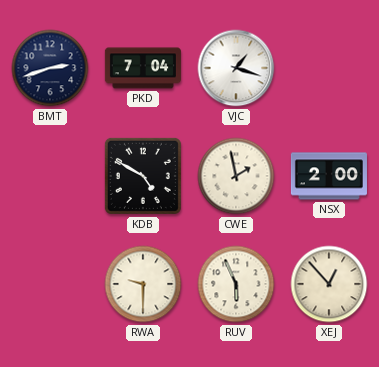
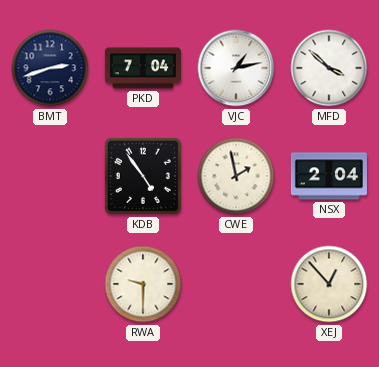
VJC: 1:18 -> 1:13 (236, 68)
MFD: none -> 3:52 (329, 68)
KDB: 4:50 -> 4:54 (143, 176)
NSX: 2:00 -> 2:04 (329, 176)
RUV: 5:56 -> none (236, 284)
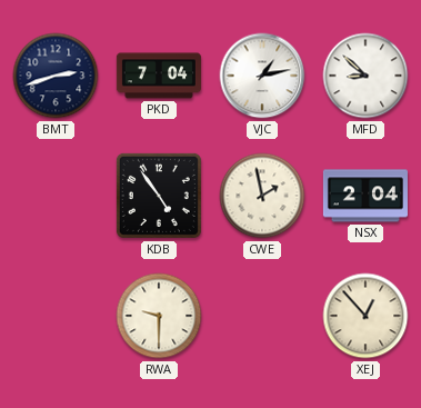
MFD: 3:52 -> 8:52 (365, 76)
